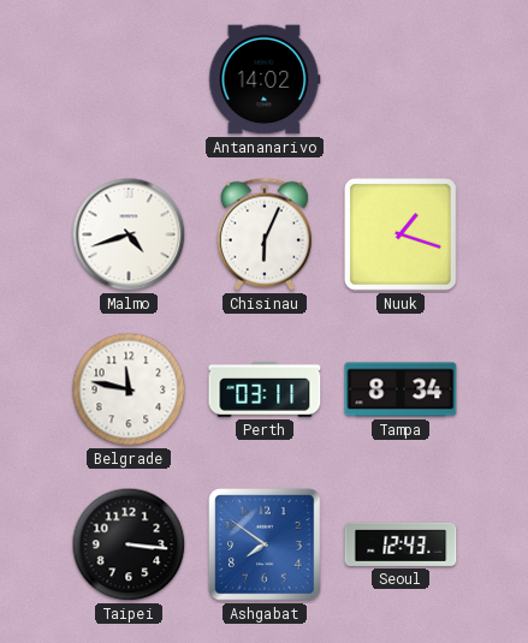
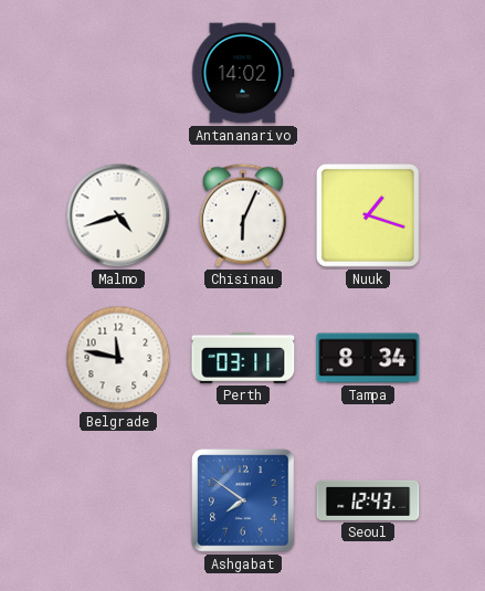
Taipei: 3:16 -> none (129, 544)
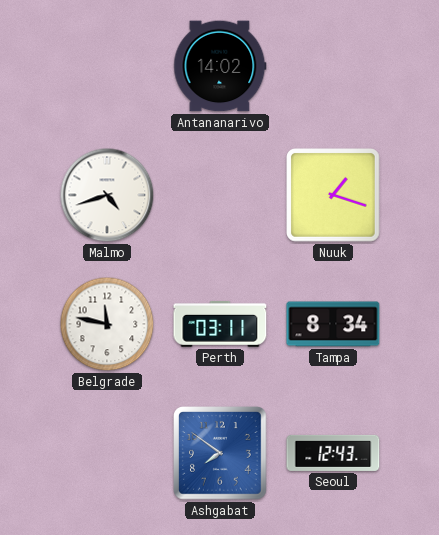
Chisinau: 6:04 -> none (243, 215)
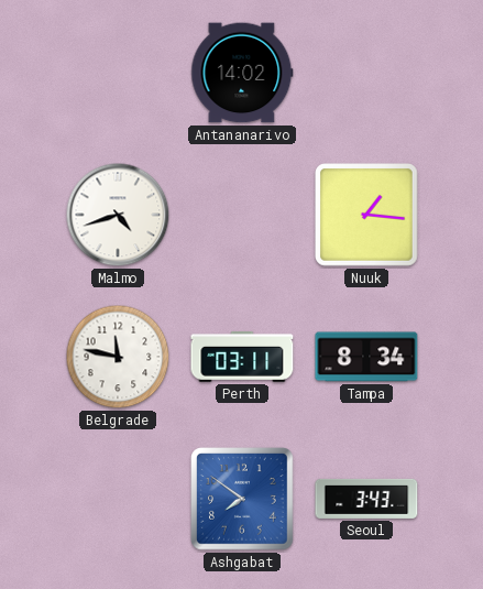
Nuuk: 1:18 -> 1:16 (367, 216)
Seoul: 12:43 -> 3:43 (366, 499)
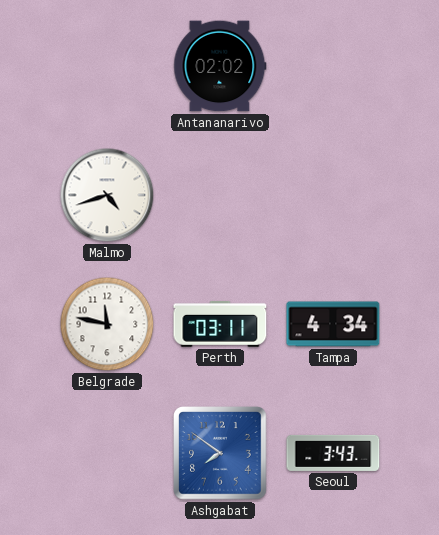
Antananarivo: 14:02 -> 02:02 (220, 66)
Nuuk: 1:16 -> none (367, 216)
Tampa: 8:34 -> 4:34 (333, 324)
